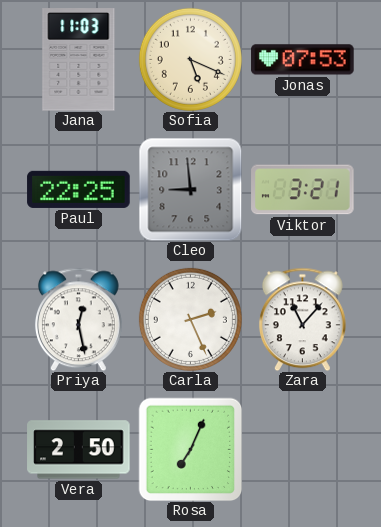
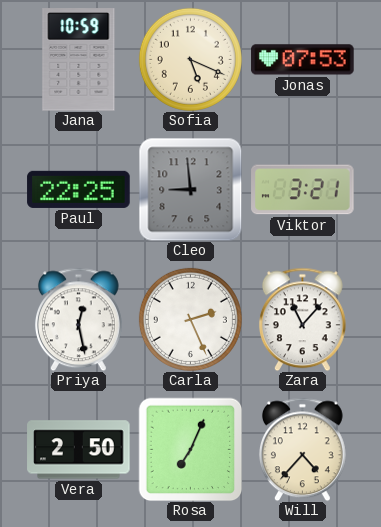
Jana: 11:03 -> 10:59 (79, 60)
Will: none -> 4:37 (302, 449)
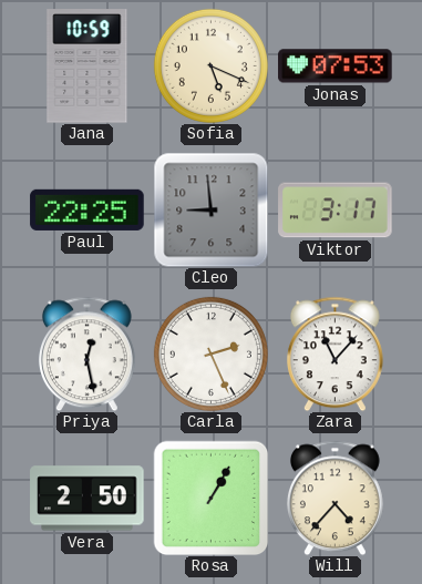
Viktor: 3:21 -> 3:17 (336, 211)
Rosa: 7:04 -> 1:05 (210, 498)
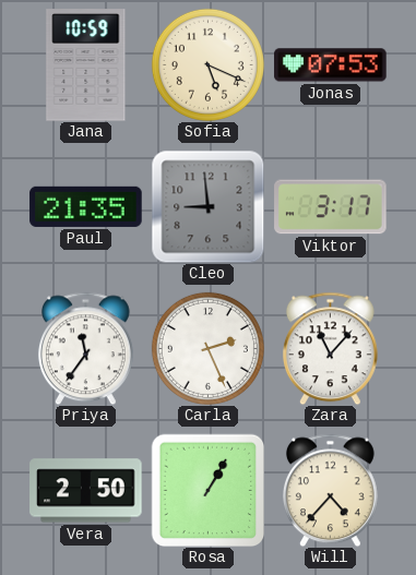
Paul: 22:25 -> 21:35 (86, 206)
Priya: 12:28 -> 11:36 (85, 348)
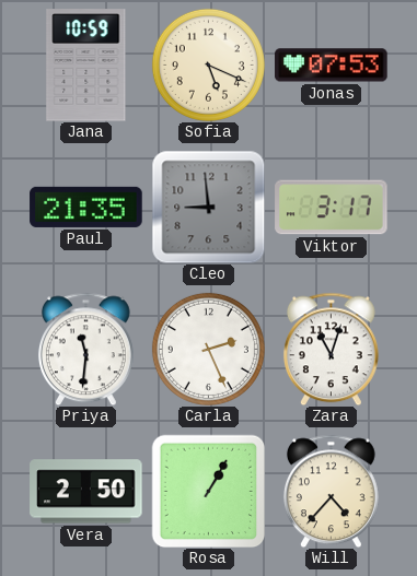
Priya: 11:36 -> 11:31 (85, 349)
Zara: 11:07 -> 11:03 (331, 349)
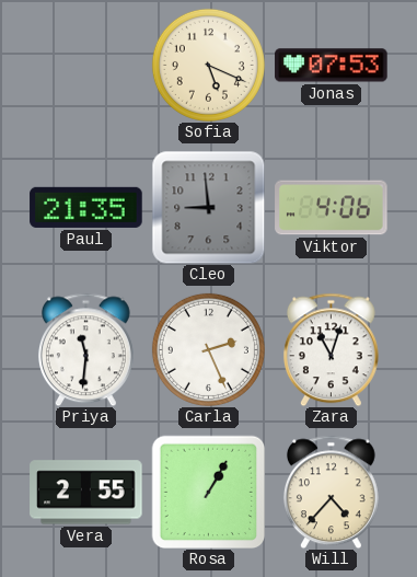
Jana: 10:59 -> none (86, 66)
Viktor: 3:17 -> 4:06 (332, 208)
Vera: 2:50 -> 2:55 (86, 493)
